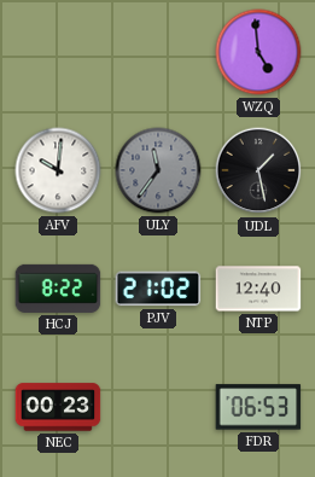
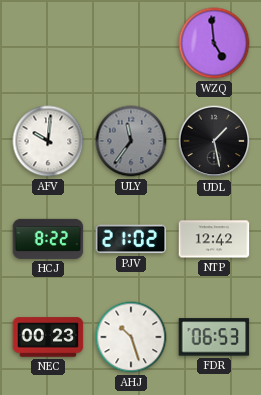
NTP: 12:40 -> 12:42 (214, 239)
AHJ: none -> 10:27 (131, 337)
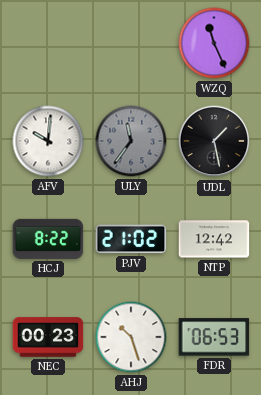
WZQ: 4:59 -> 11:26 (214, 43)
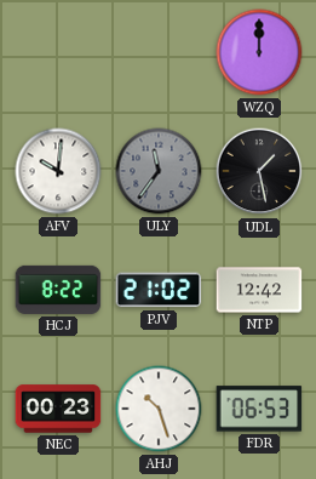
WZQ: 11:26 -> 12:00 (259, 52)
